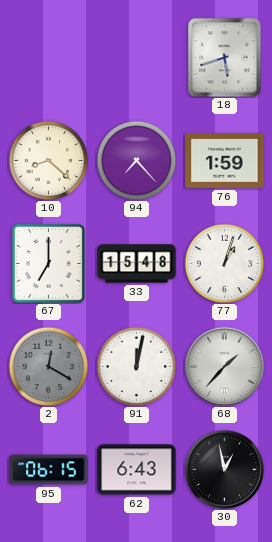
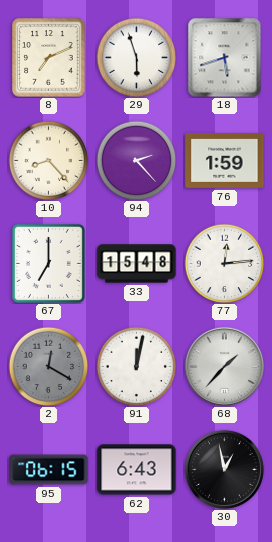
8: none -> 7:11 (49, 58)
29: none -> 5:57 (136, 57)
10: 8:22 -> 8:23 (48, 160)
94: 7:23 -> 2:23 (136, 160)
77: 1:03 -> 12:14 (224, 263)
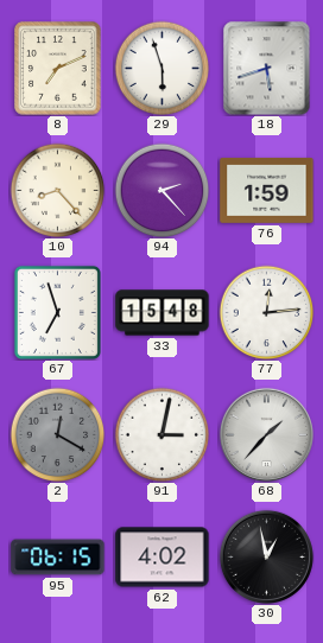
67: 7:00 -> 6:57 (57, 312)
91: 12:02 -> 3:02 (161, 434)
62: 6:43 -> 4:02 (163, 558)
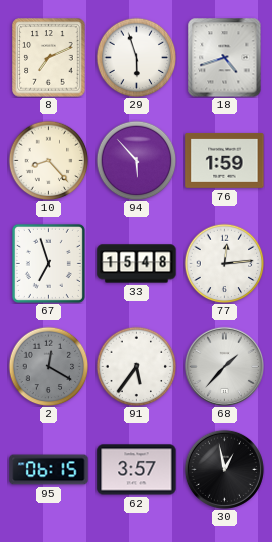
18: 5:42 -> 4:42 (225, 57)
94: 2:23 -> 5:53 (136, 160)
91: 3:02 -> 5:36 (136, 366)
62: 4:02 -> 3:57 (137, 470)
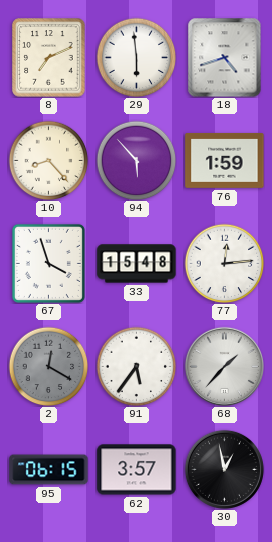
29: 5:57 -> 5:59 (136, 57)
67: 6:57 -> 3:57 (48, 263)
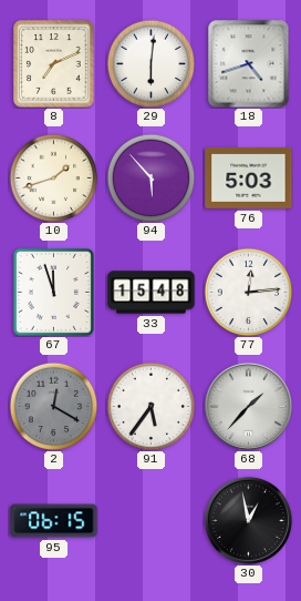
29: 5:59 -> 6:01 (150, 63)
10: 8:23 -> 1:42 (53, 177)
76: 1:59 -> 5:03 (249, 179)
67: 3:57 -> 11:57 (53, 292)
62: 3:57 -> none (137, 470)
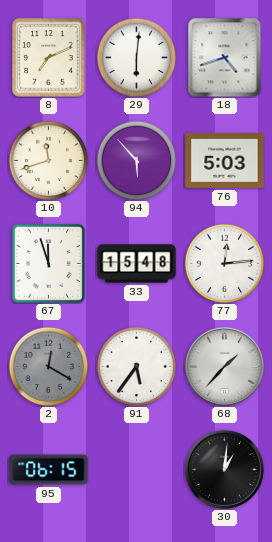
10: 1:42 -> 11:42 (48, 160)
30: 12:58 -> 1:01 (224, 469)
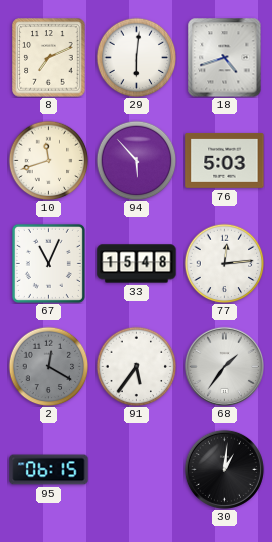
67: 11:57 -> 11:04 (48, 263)
68: 1:37 -> 1:36 (224, 366)
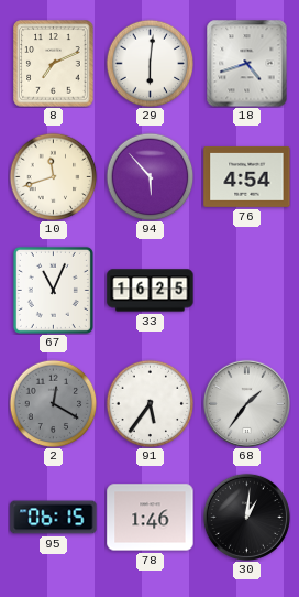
76: 5:03 -> 4:54 (247, 177)
33: 15:48 -> 16:25 (151, 291)
77: 12:14 -> none (224, 263)
78: none -> 1:46 (151, 518)
